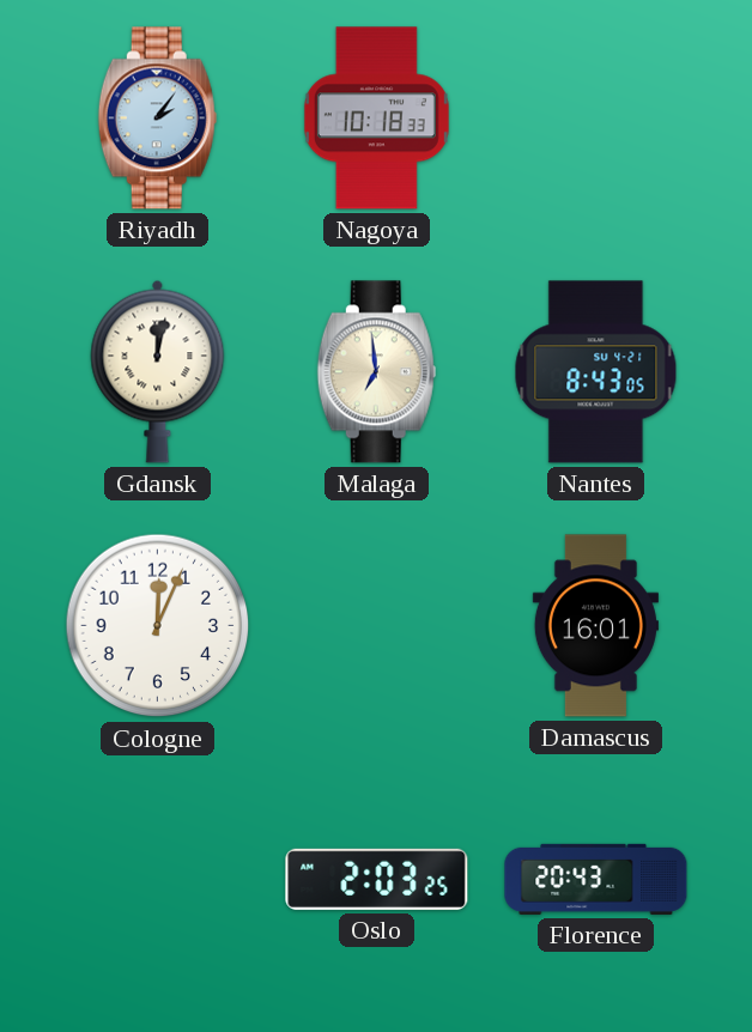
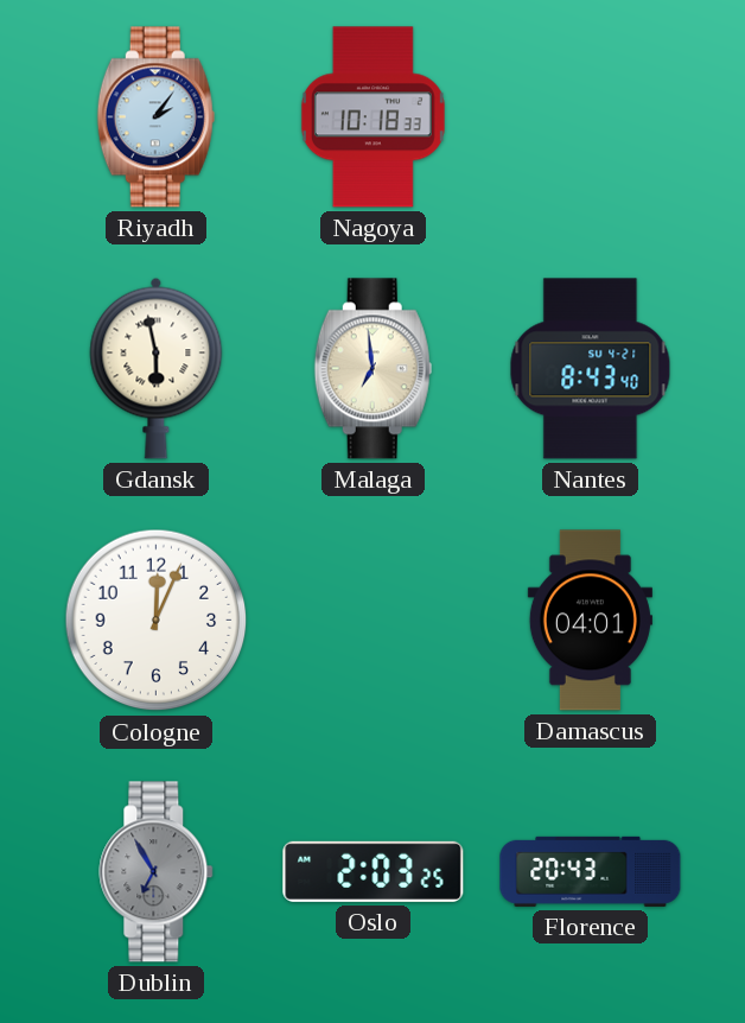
Gdansk: 12:02 -> 5:58 (157, 368)
Nantes: 8:43:05 -> 8:43:40 (591, 369)
Damascus: 16:01 -> 04:01 (590, 621)
Dublin: none -> 6:55 (157, 872)
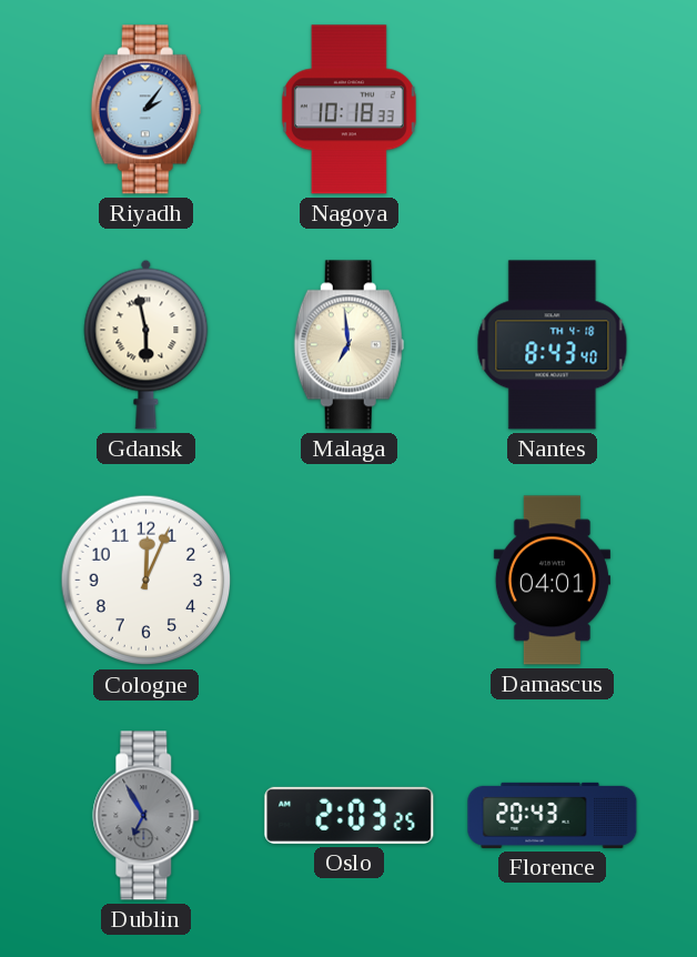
Nantes date: SU 4-21 -> TH 4-18 (553, 345)
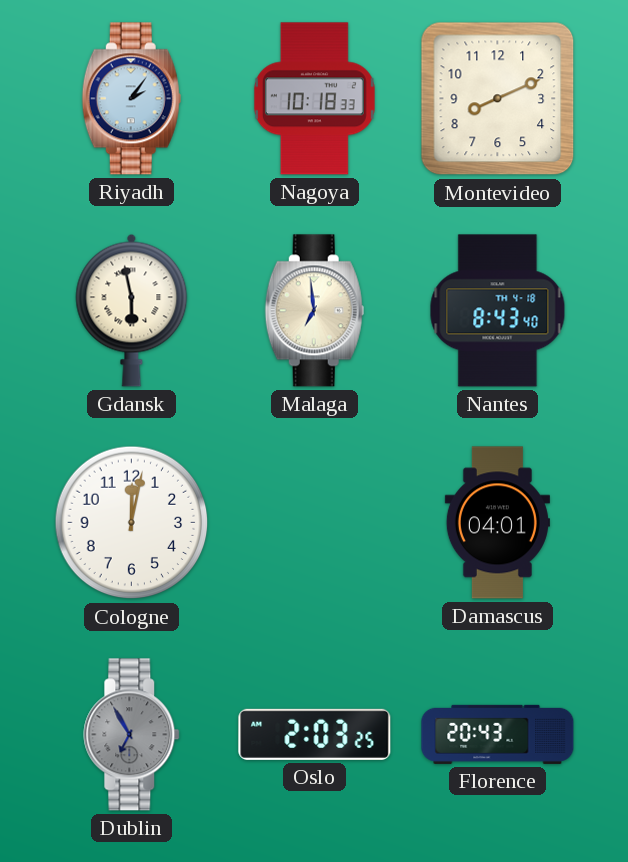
Montevideo: none -> 8:11 (498, 99)
Cologne: 12:04 -> 12:02 (132, 523)
